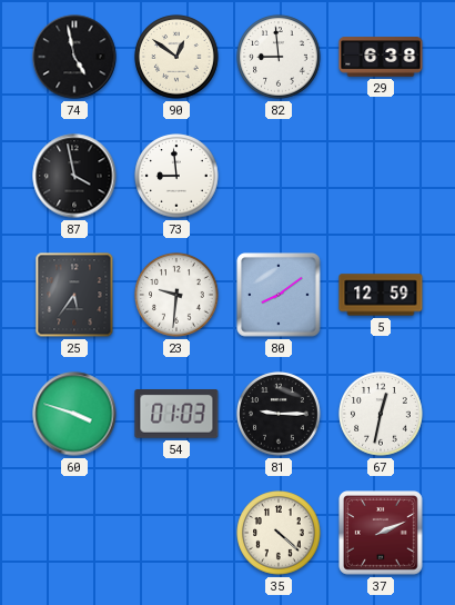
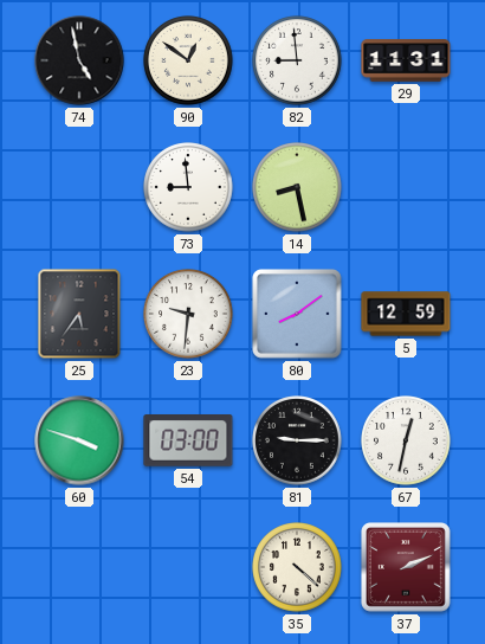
29: 6:38 -> 11:31 (406, 60)
87: 3:58 -> none (74, 176)
14: none -> 8:28 (297, 187)
54: 01:03 -> 03:00 (188, 440)
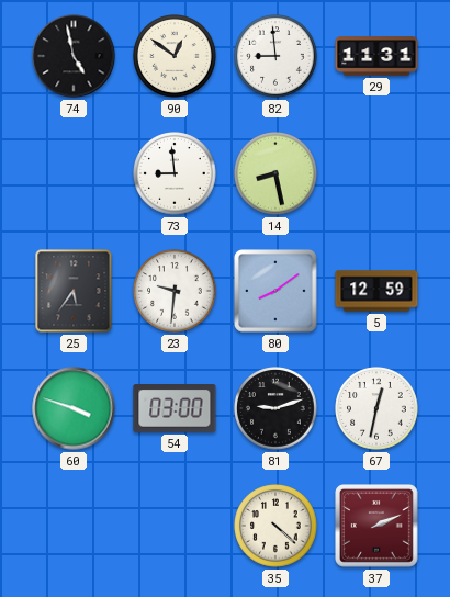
81: 9:15 -> 9:12 (275, 408)
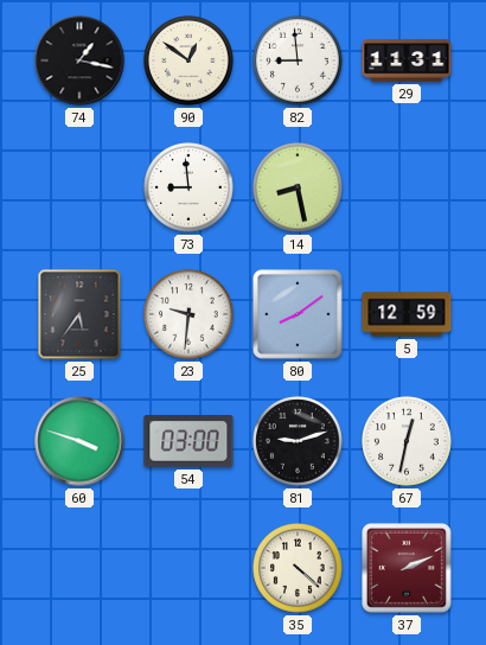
74: 4:58 -> 1:17 (79, 60)
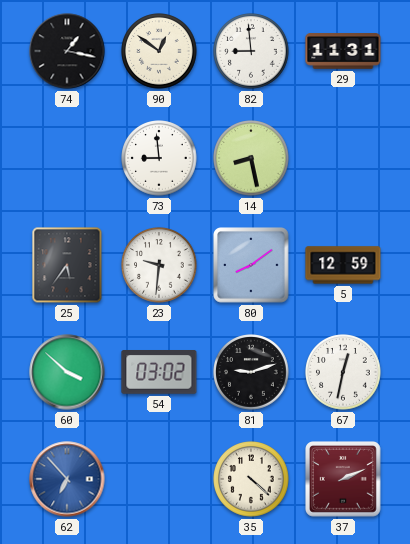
60: 3:48 -> 3:52 (67, 372)
54: 03:00 -> 03:02 (159, 372)
62: none -> 6:53 (67, 479)
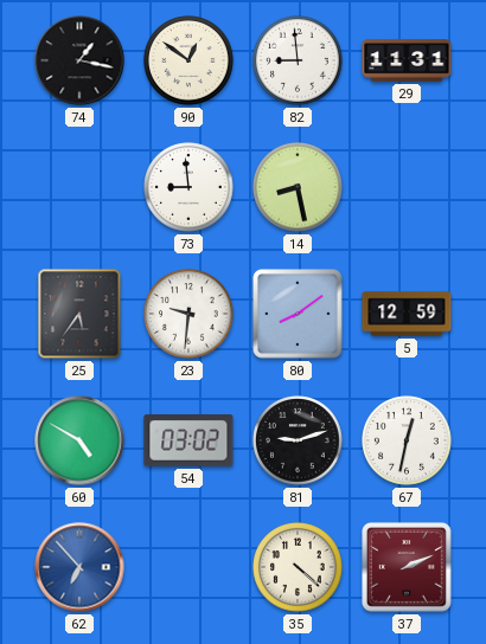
60: 3:52 -> 4:50 (79, 440)
